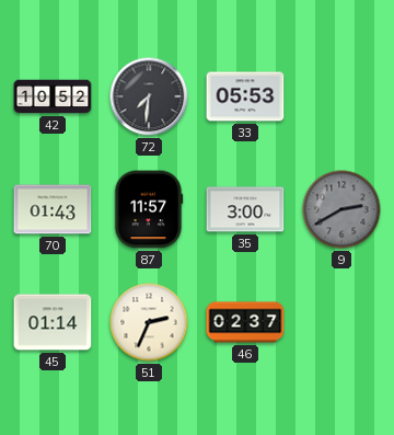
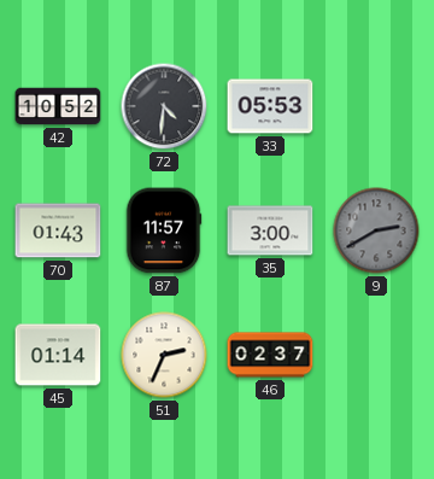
72: 7:31 -> 4:31 (164, 106)
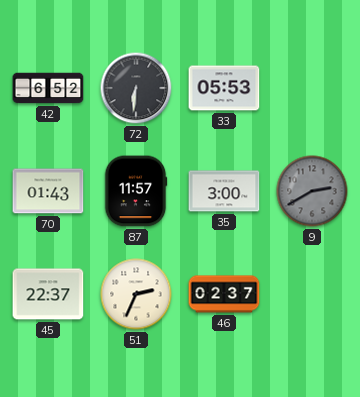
42: 10:52 -> 6:52 (48, 88)
72: 4:31 -> 6:31 (136, 88)
45: 01:14 -> 22:37 (48, 294)
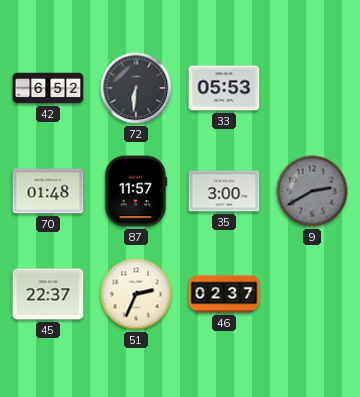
70: 01:43 -> 01:48 (48, 191)
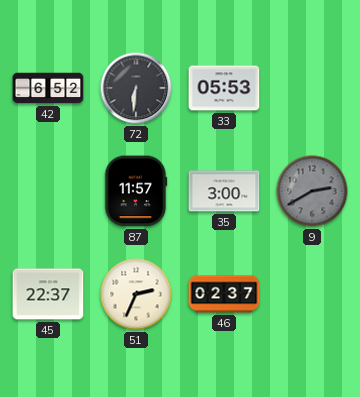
70: 01:48 -> none (48, 191)
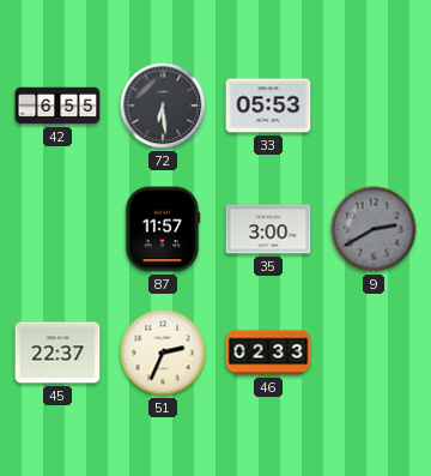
42: 6:52 -> 6:55 (57, 106)
72: 6:31 -> 6:29 (163, 106)
46: 02:37 -> 02:33 (268, 353)
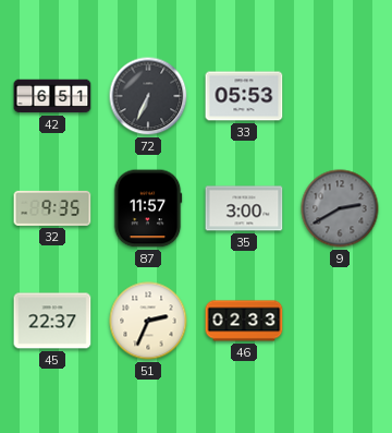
42: 6:55 -> 6:51 (52, 96)
72: 6:29 -> 6:34 (148, 96)
32: none -> 9:35 (52, 208)
